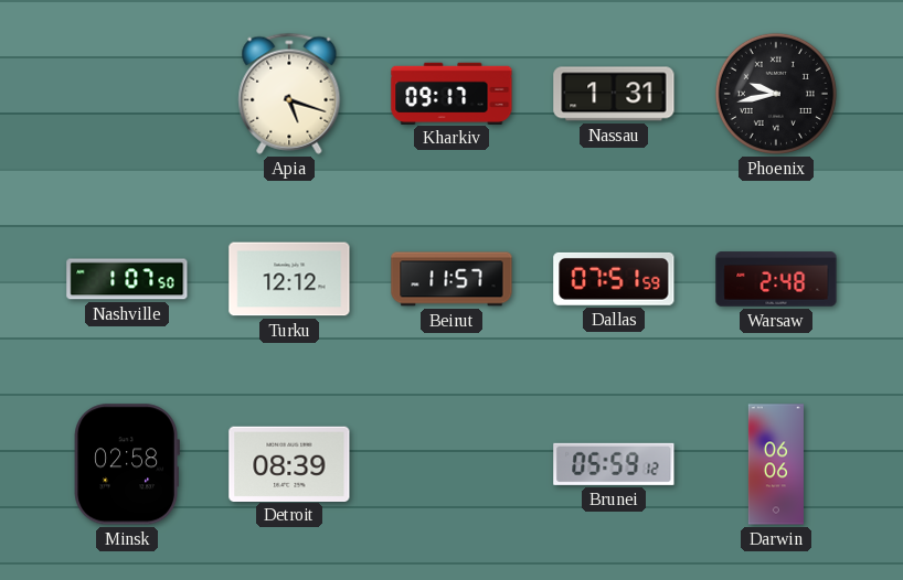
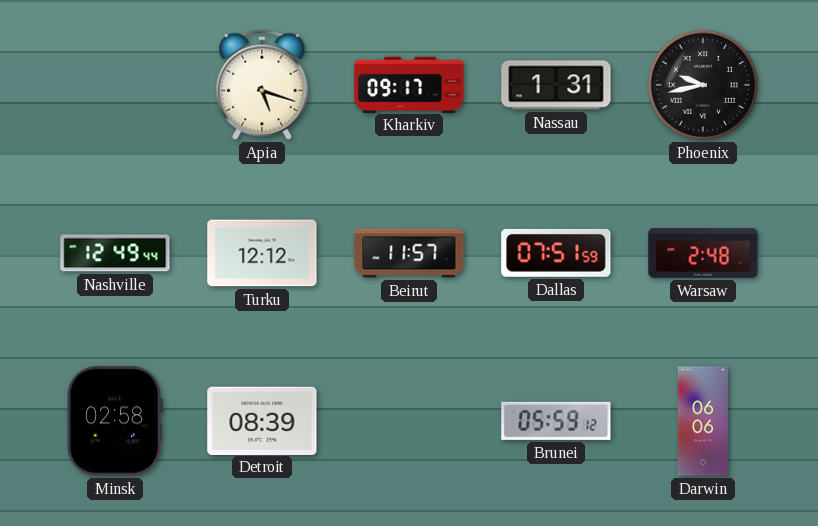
Nashville: 1:07 -> 12:49 (115, 253)
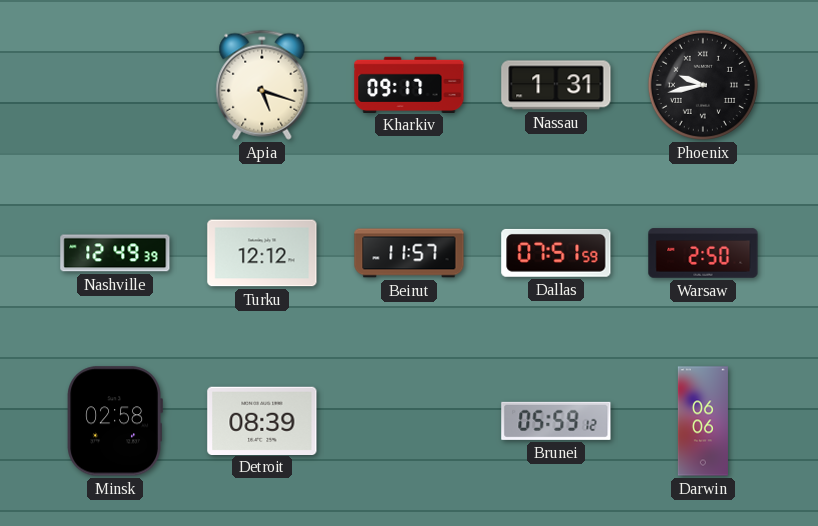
Nashville: 12:49:44 -> 12:49:39 (115, 253)
Warsaw: 2:48 -> 2:50 (703, 253)
